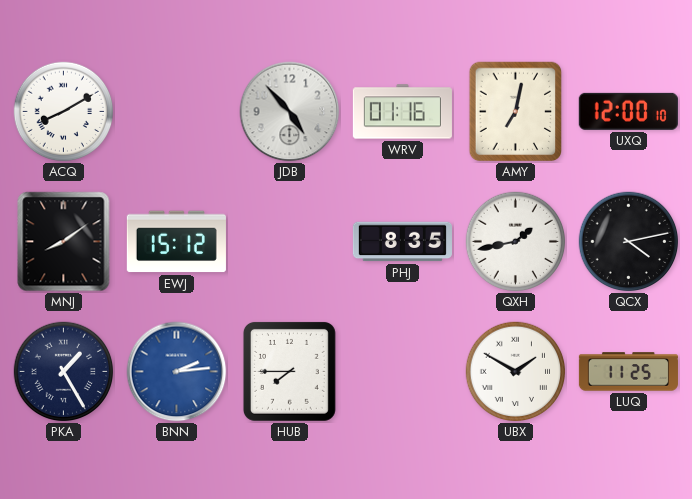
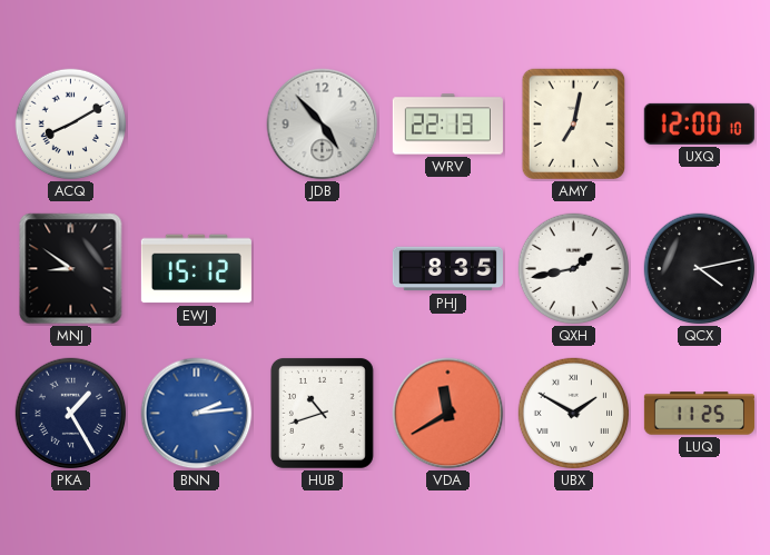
WRV: 01:16 -> 22:13 (447, 125)
MNJ: 8:09 -> 8:51 (71, 269)
HUB: 7:45 -> 10:42 (322, 413)
VDA: none -> 11:40 (448, 414)
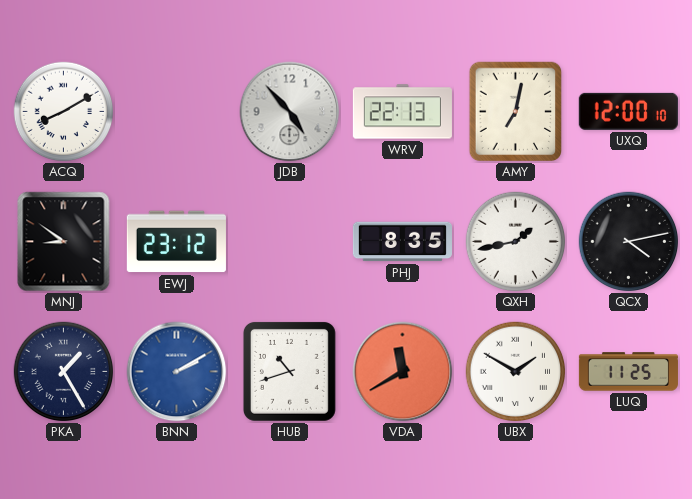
EWJ: 15:12 -> 23:12 (176, 242)
BNN: 2:14 -> 2:10 (177, 372)
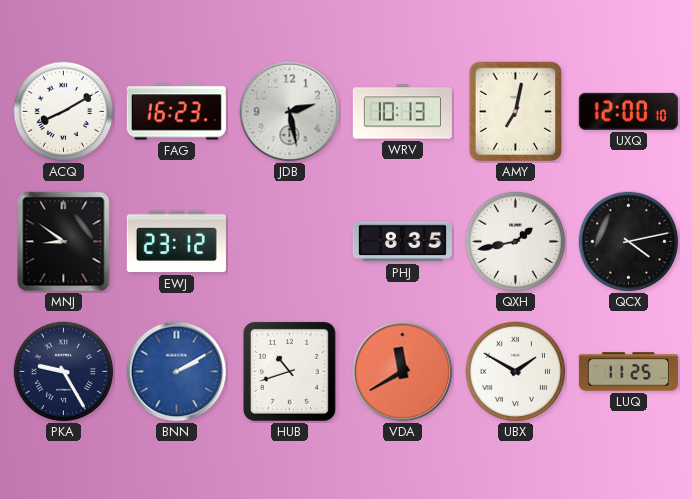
FAG: none -> 16:23 (176, 112)
JDB: 4:53 -> 2:28 (290, 112)
WRV: 22:13 -> 10:13 (402, 112)
PKA: 1:25 -> 9:25 (64, 372)
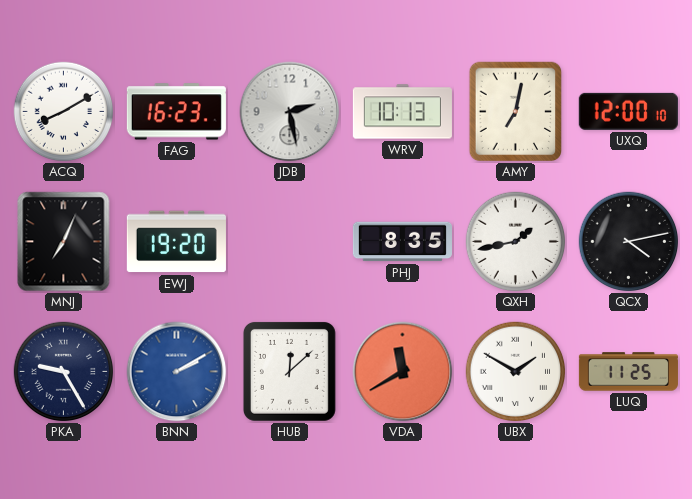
MNJ: 8:51 -> 7:04 (64, 242)
EWJ: 23:12 -> 19:20 (176, 242)
HUB: 10:42 -> 12:08 (289, 371)
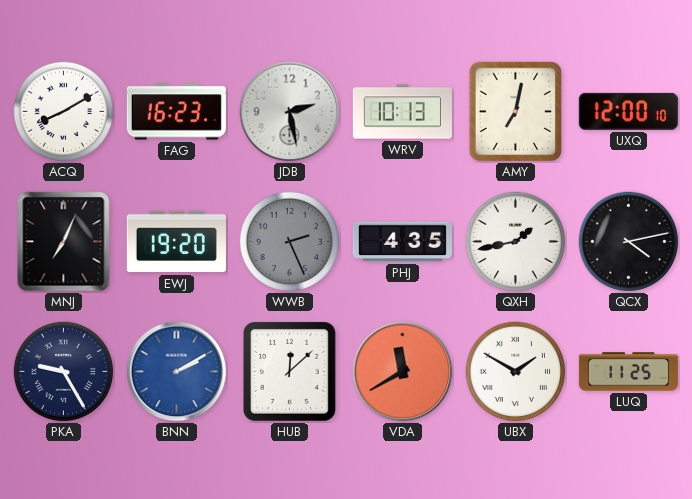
WWB: none -> 2:26 (290, 242)
PHJ: 8:35 -> 4:35 (402, 242)
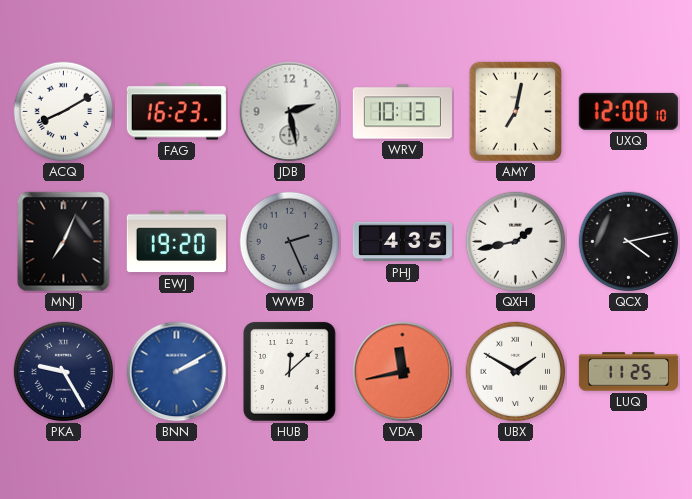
VDA: 11:40 -> 11:43 (403, 372)
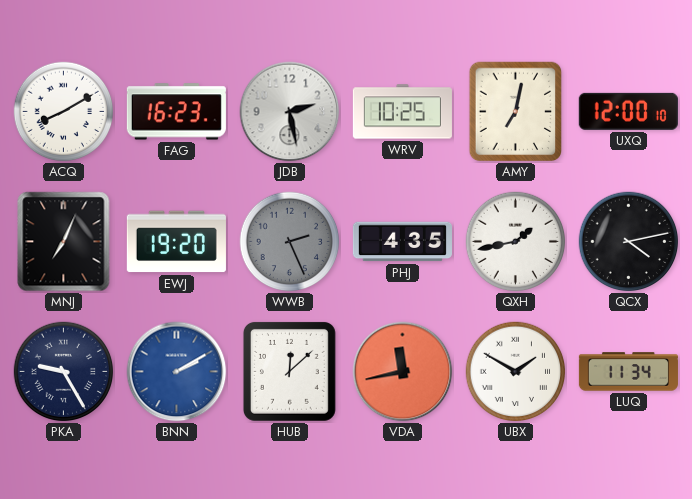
WRV: 10:13 -> 10:25 (402, 112)
LUQ: 11:25 -> 11:34 (628, 372)
